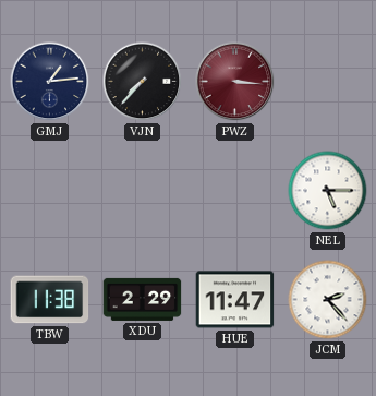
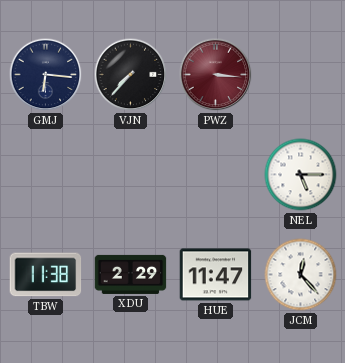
GMJ: 1:14 -> 6:16 (46, 75)
JCM: 2:23 -> 12:23 (301, 275)
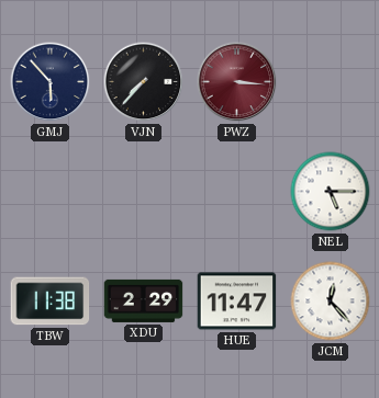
GMJ: 6:16 -> 5:53 (51, 82)
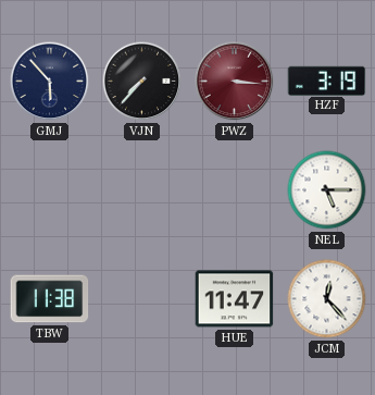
HZF: none -> 3:19 (327, 81)
XDU: 2:29 -> none (144, 300)
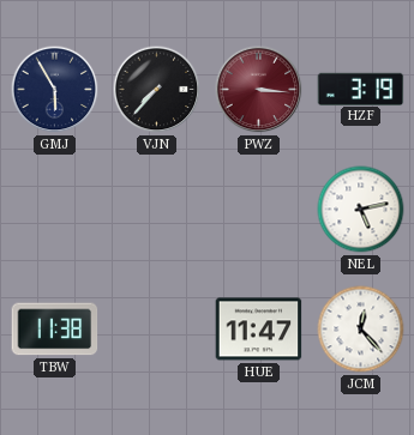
GMJ: 5:53 -> 5:55 (55, 90)
NEL: 5:15 -> 5:13 (361, 210)
